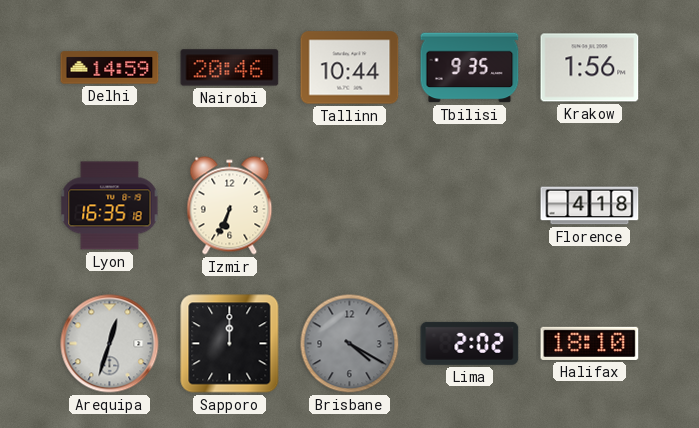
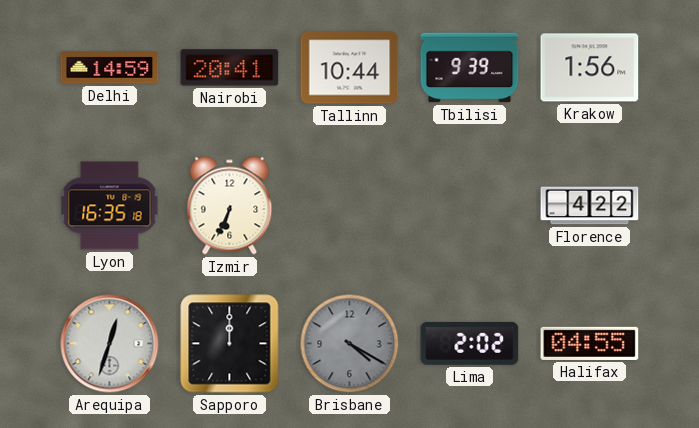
Nairobi: 20:46 -> 20:41 (230, 68)
Tbilisi: 9:35 -> 9:39 (470, 68)
Florence: 4:18 -> 4:22 (590, 206)
Halifax: 18:10 -> 04:55 (590, 343)
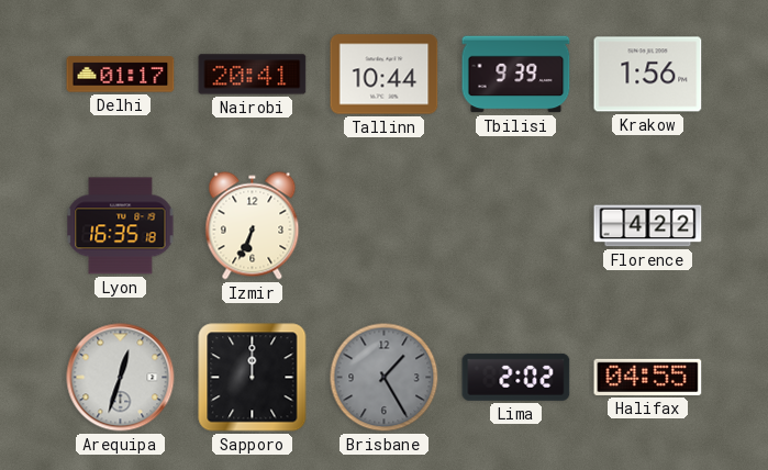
Delhi: 14:59 -> 01:17 (121, 75)
Brisbane: 4:20 -> 1:25 (385, 378)
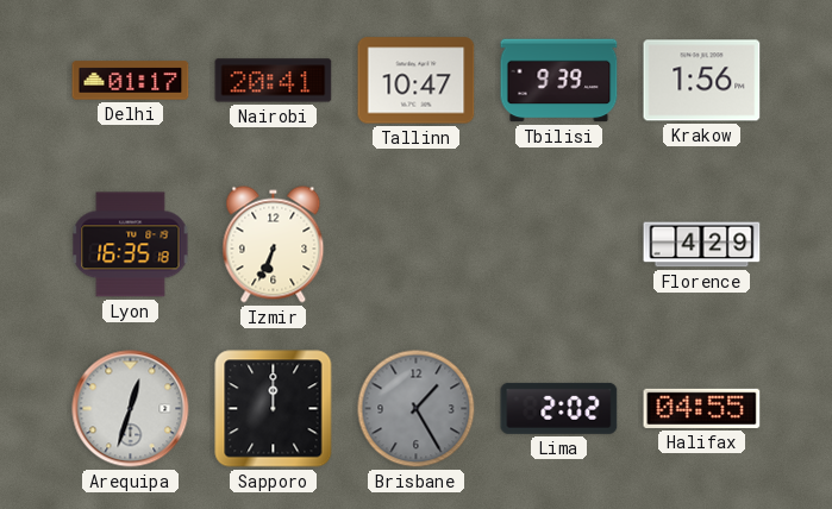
Tallinn: 10:44 -> 10:47 (417, 81)
Florence: 4:22 -> 4:29 (702, 245)
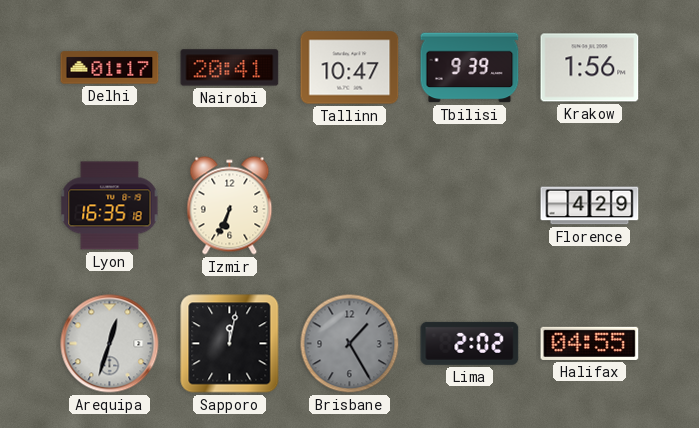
Sapporo: 12:00 -> 12:02 (230, 344)
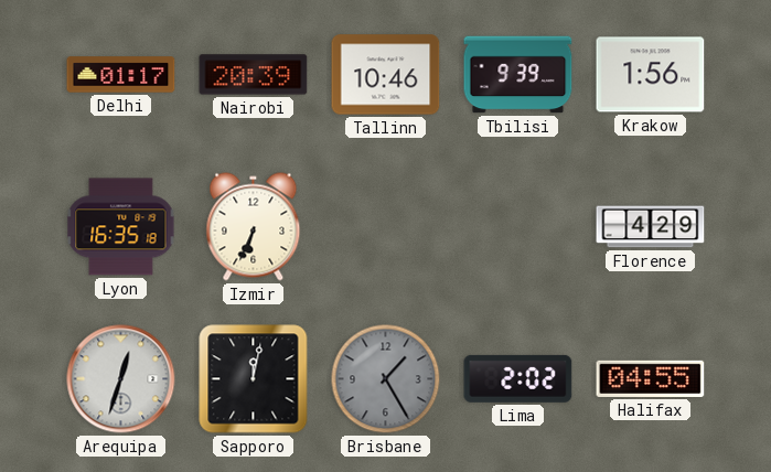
Nairobi: 20:41 -> 20:39 (254, 75)
Tallinn: 10:47 -> 10:46 (386, 75)
